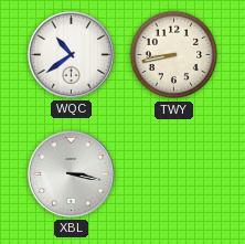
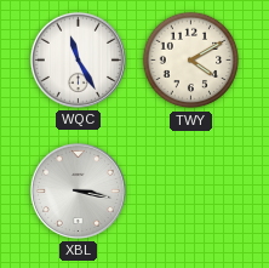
WQC: 10:39 -> 11:25 (78, 59)
TWY: 8:43 -> 4:10 (191, 61)
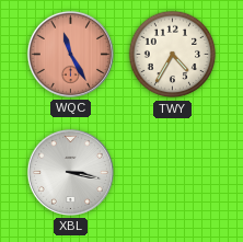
WQC dial: white -> salmon (70, 54)
TWY: 4:10 -> 4:35 (173, 55)
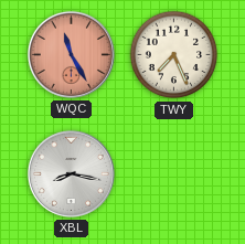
TWY: 4:35 -> 7:26 (174, 55)
XBL: 3:17 -> 8:17 (71, 173)
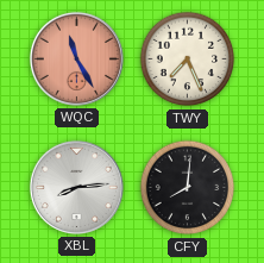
XBL: 8:17 -> 8:14 (76, 187)
CFY: none -> 8:01 (188, 188)
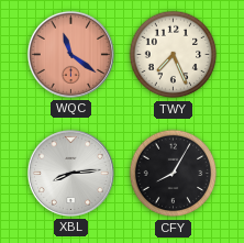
WQC: 11:25 -> 11:21 (70, 54)
CFY: 8:01 -> 8:05 (174, 174)
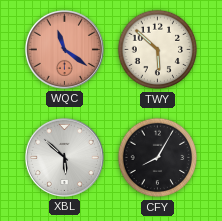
TWY: 7:26 -> 5:52 (158, 50)
XBL: 8:14 -> 5:52 (64, 157)
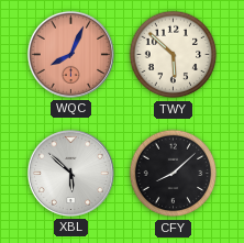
WQC: 11:21 -> 8:04 (70, 54)
CFY: 8:05 -> 8:08 (174, 174)
